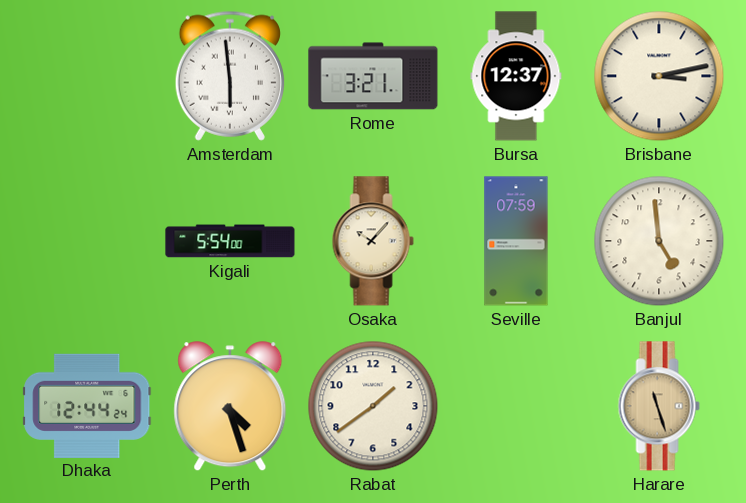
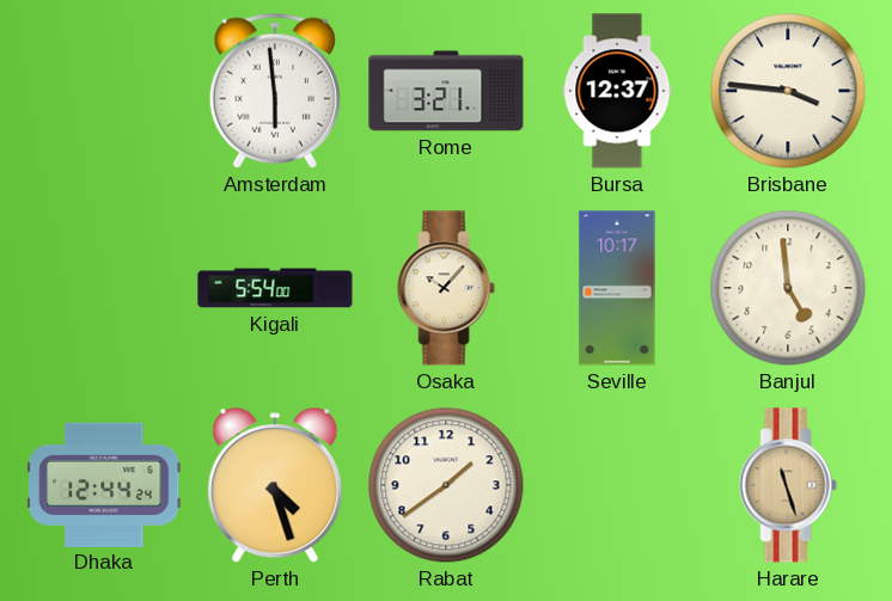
Brisbane: 3:13 -> 3:46 (788, 91)
Seville: 07:59 -> 10:17 (617, 288)
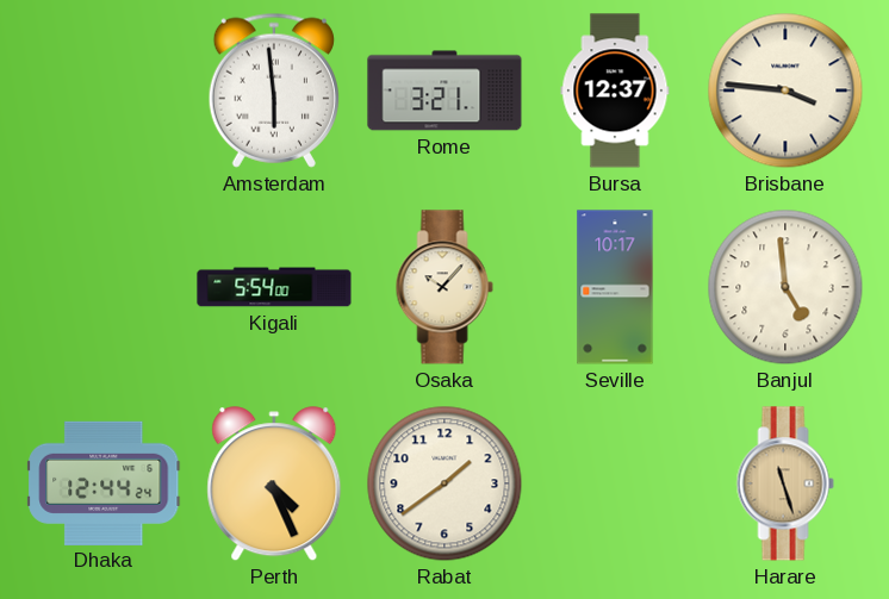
Perth: 4:27 -> 4:26 (274, 485)
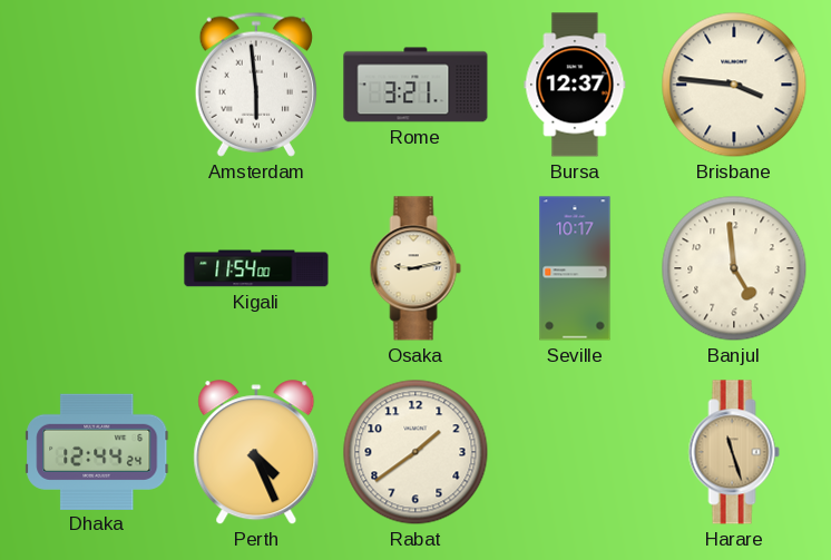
Kigali: 5:54 -> 11:54 (256, 268)
Osaka: 10:07 -> 9:13 (415, 268)
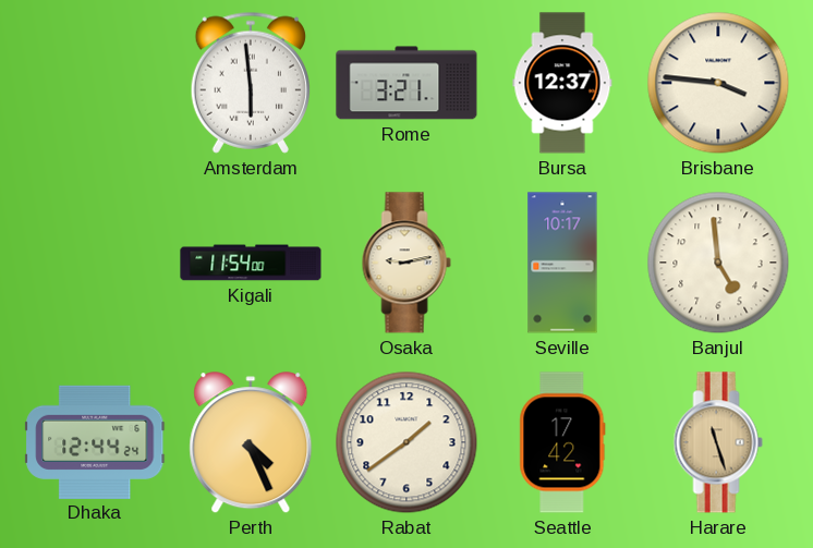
Seattle: none -> 17:42 (562, 442)
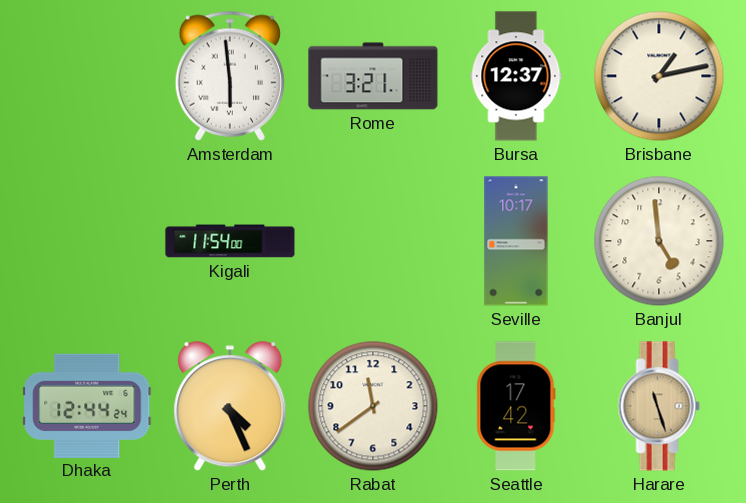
Brisbane: 3:46 -> 1:13 (659, 76)
Osaka: 9:13 -> none (406, 263)
Rabat: 1:39 -> 11:39 (373, 406)
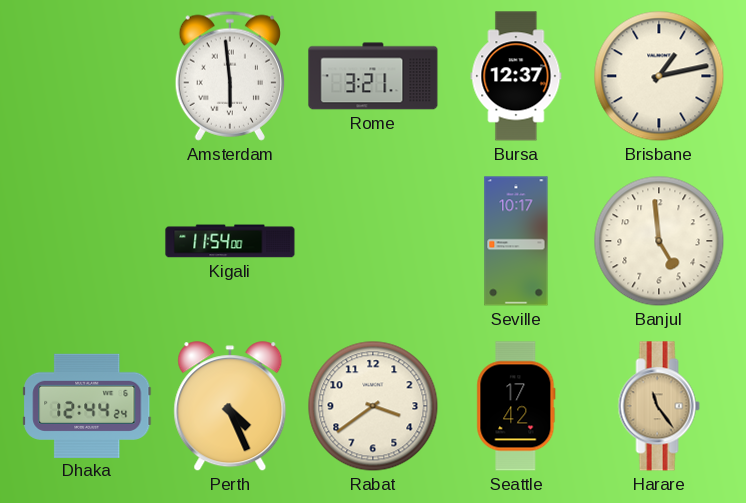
Rabat: 11:39 -> 3:39 (373, 406)
Harare: 11:27 -> 11:24 (659, 406)
